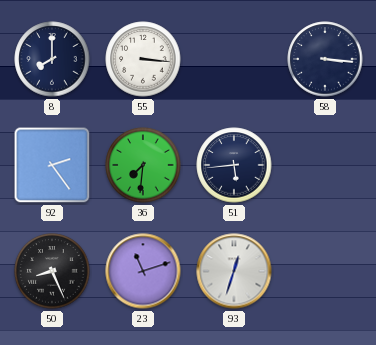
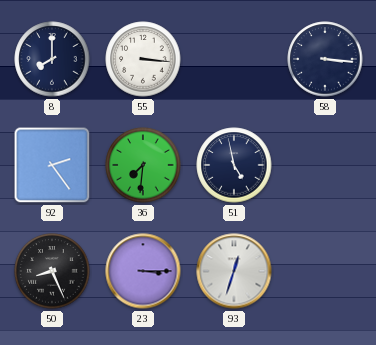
51: 5:44 -> 4:58 (234, 165)
23: 11:12 -> 3:15 (143, 271)
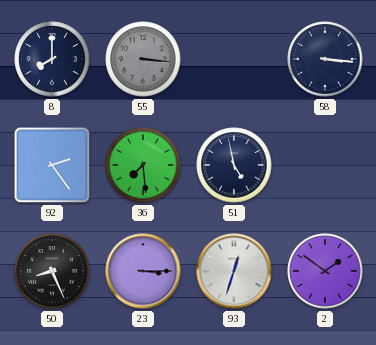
55 dial: white -> grey (143, 59)
36: 7:31 -> 7:29 (143, 165)
2: none -> 1:51 (325, 271)
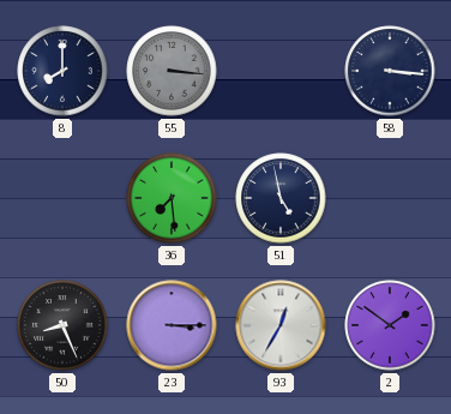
92: 2:24 -> none (52, 165)
93: 12:33 -> 12:35 (281, 325)
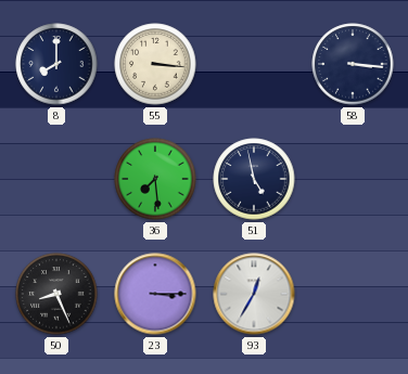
55 dial: grey -> cream (155, 64)
2: 1:51 -> none (390, 325)
